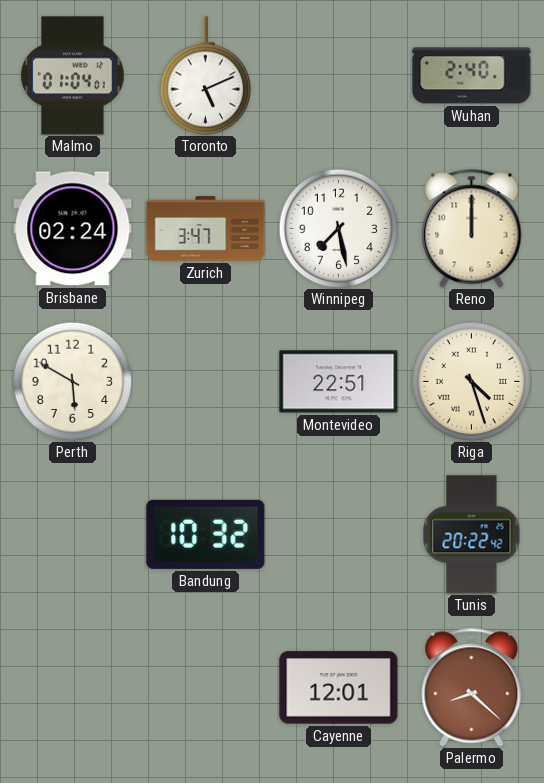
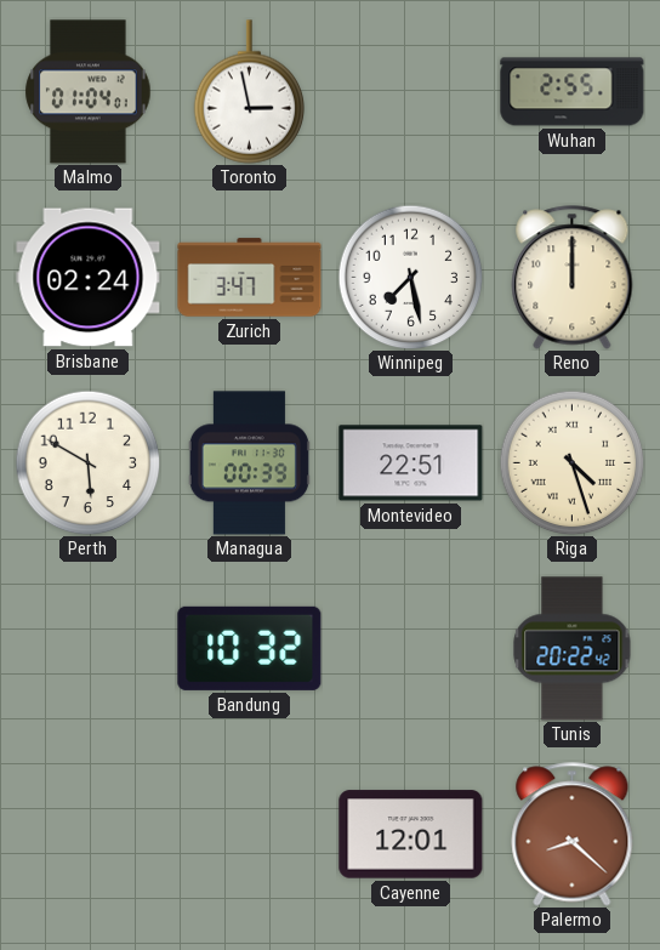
Toronto: 5:11 -> 2:58 (250, 92)
Wuhan: 2:40 -> 2:55 (573, 92)
Managua: none -> 00:39 (249, 463)
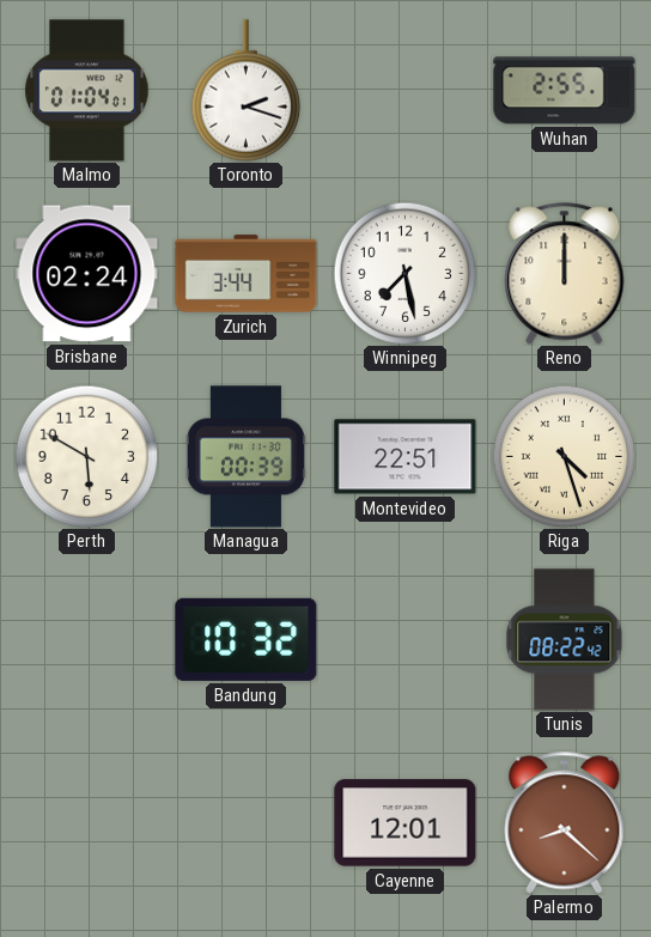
Toronto: 2:58 -> 2:18 (247, 91)
Zurich: 3:47 -> 3:44 (247, 274)
Tunis: 20:22 -> 08:22 (565, 640)
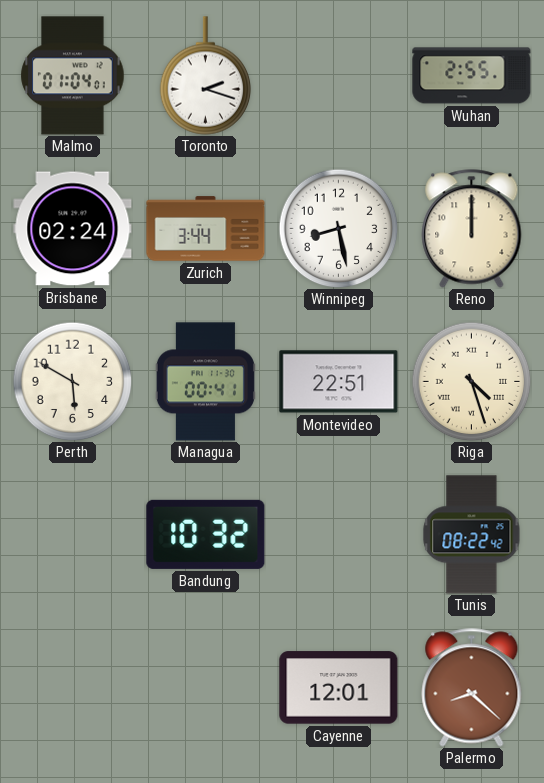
Winnipeg: 7:28 -> 8:28 (338, 228)
Managua: 00:39 -> 00:41 (205, 382)
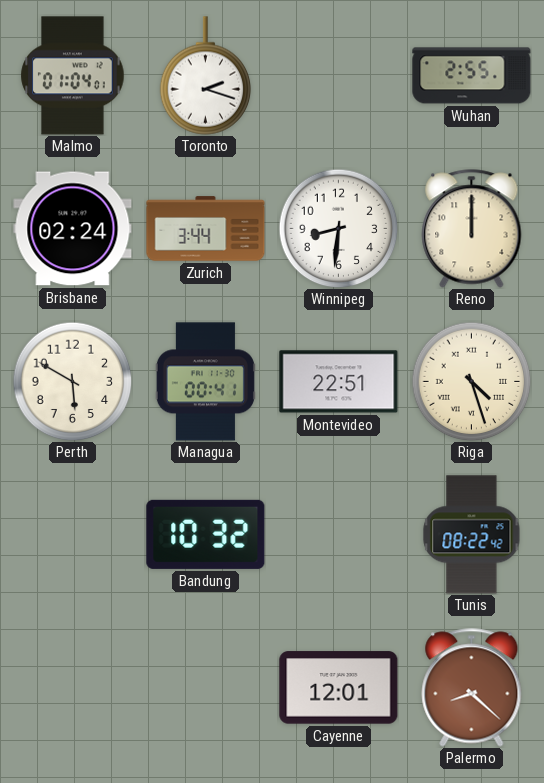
Winnipeg: 8:28 -> 8:31 (338, 228)
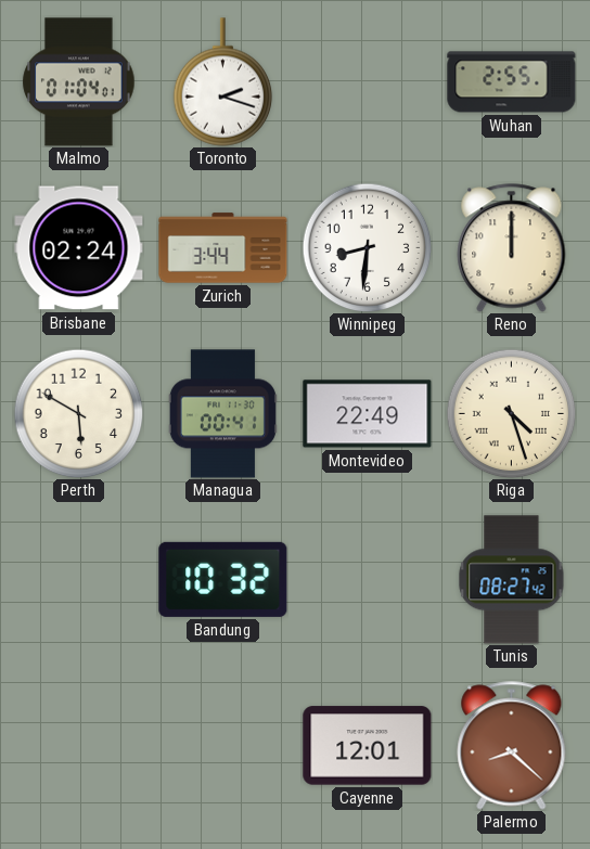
Montevideo: 22:51 -> 22:49 (368, 414)
Tunis: 08:22 -> 08:27 (512, 580)
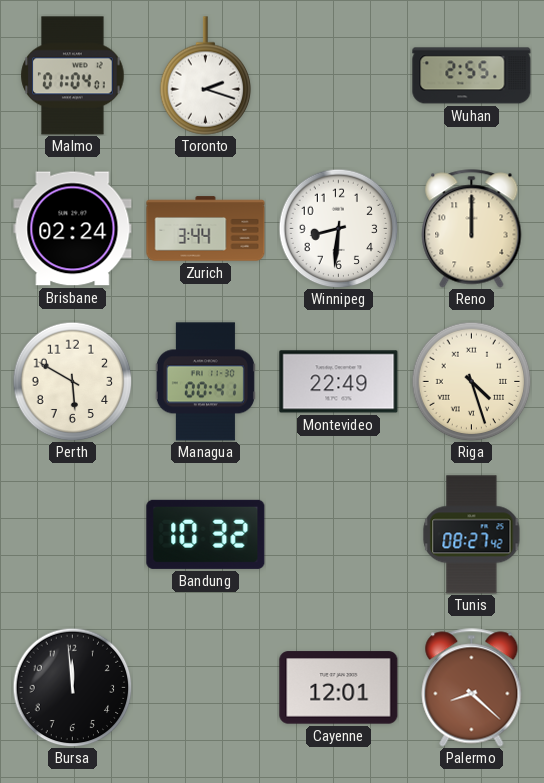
Bursa: none -> 11:59 (72, 687)
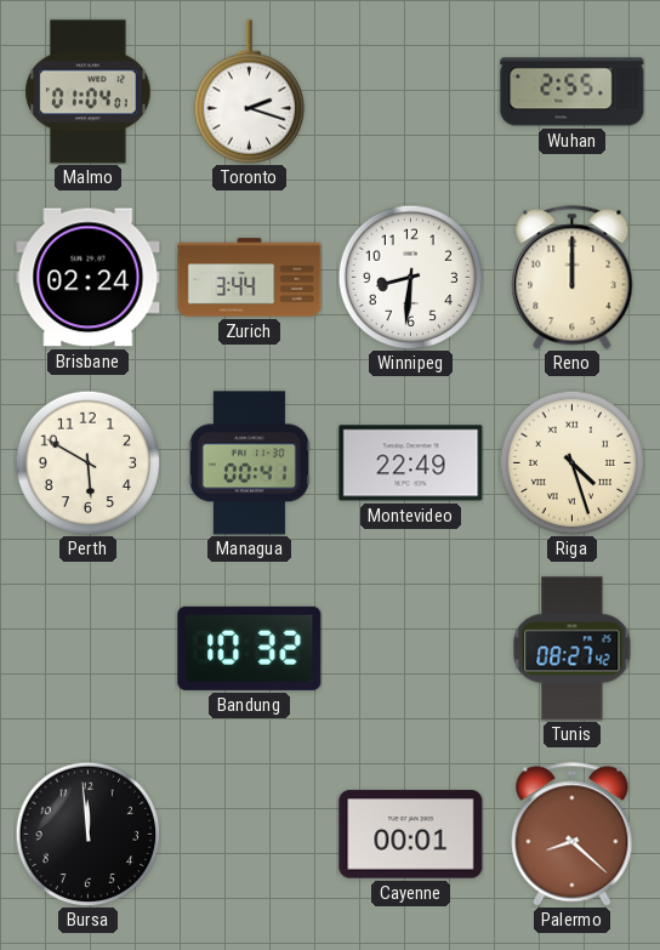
Cayenne: 12:01 -> 00:01 (411, 835)
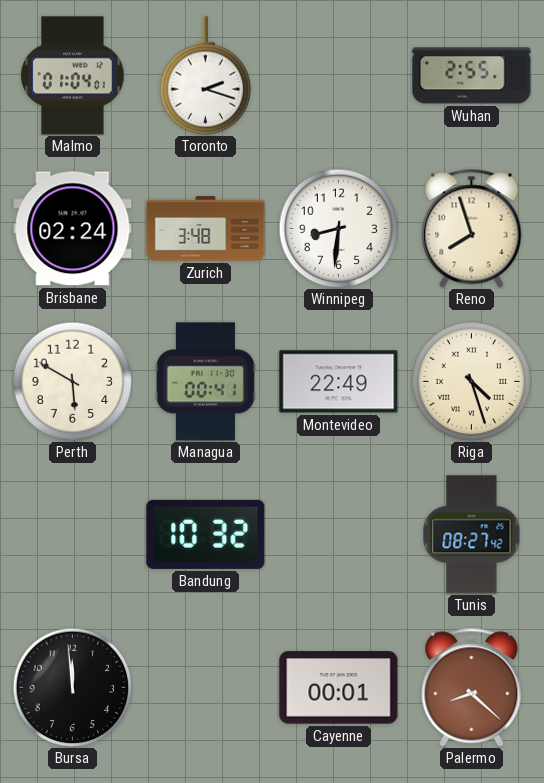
Zurich: 3:44 -> 3:48 (206, 229)
Reno: 12:00 -> 7:57 (472, 229)
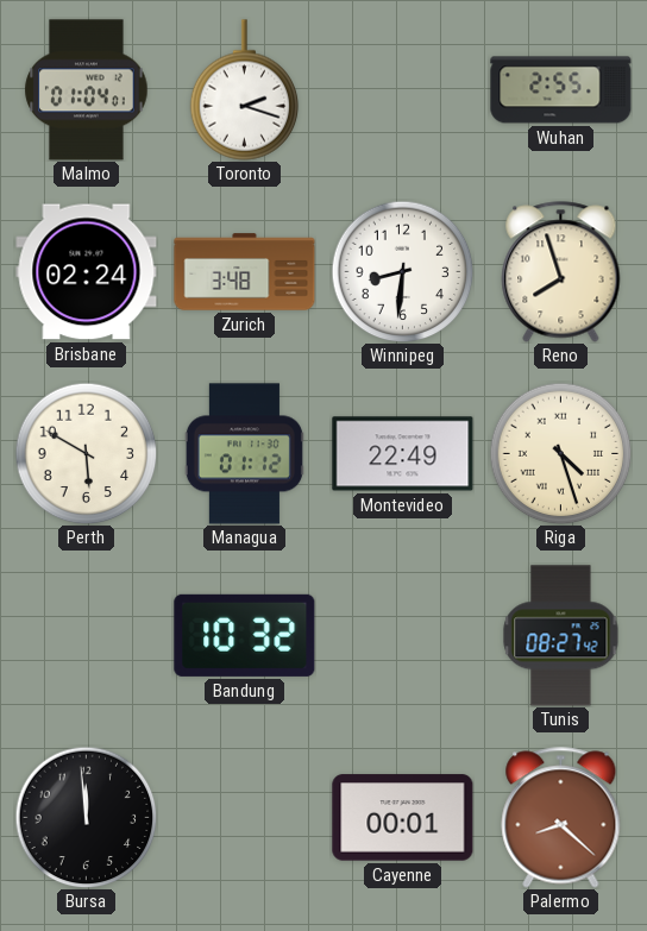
Managua: 00:41 -> 01:12 (244, 454)
